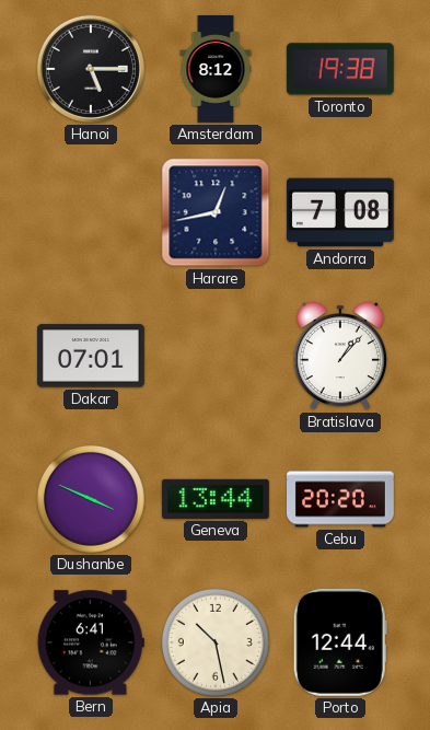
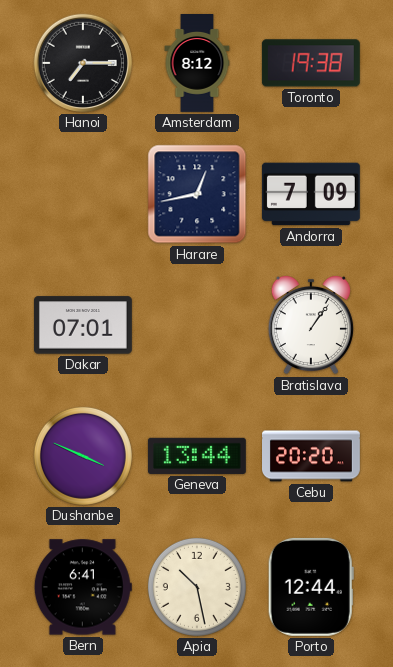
Hanoi: 5:15 -> 7:15 (83, 63)
Andorra: 7:08 -> 7:09 (311, 194)
Bratislava: 1:07 -> 1:06 (311, 325)
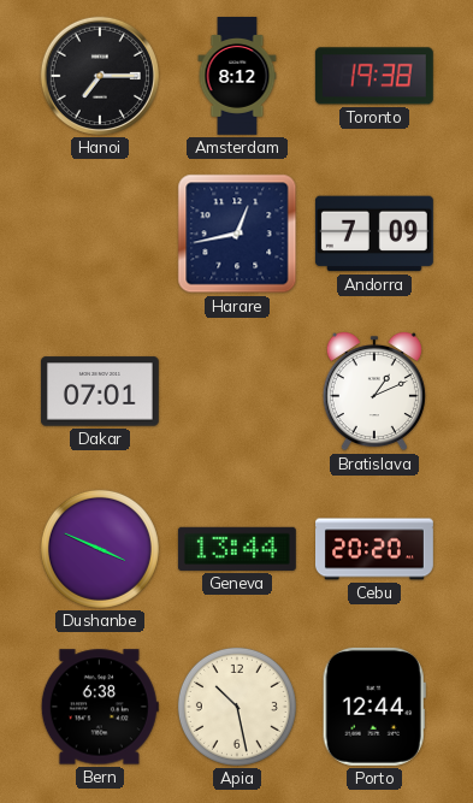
Bratislava: 1:06 -> 1:11 (374, 391)
Bern: 6:41 -> 6:38 (100, 707)
